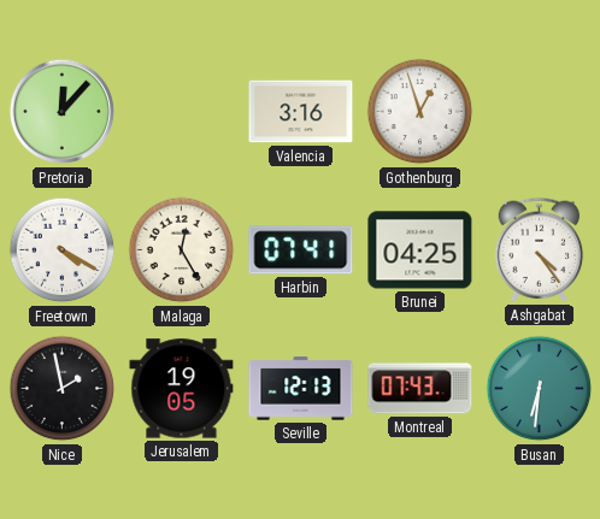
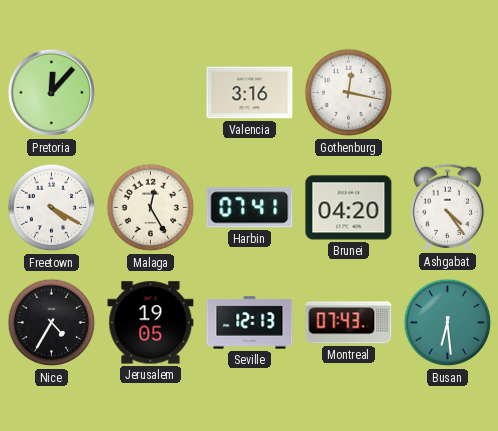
Gothenburg: 12:57 -> 12:17 (349, 93)
Brunei: 04:25 -> 04:20 (349, 208)
Nice: 1:58 -> 4:35 (52, 323)
Busan: 6:31 -> 6:29 (448, 323)
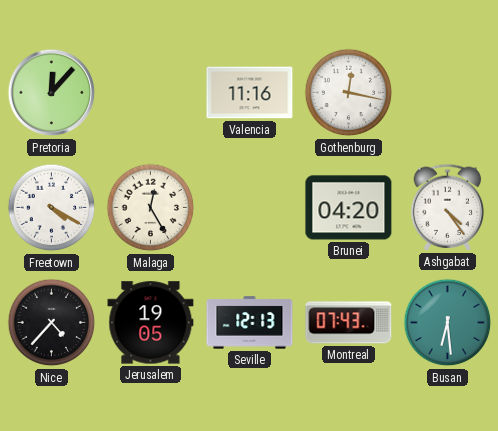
Valencia: 3:16 -> 11:16 (250, 93)
Harbin: 07:41 -> none (250, 208)
Nice: 4:35 -> 4:37 (52, 323)
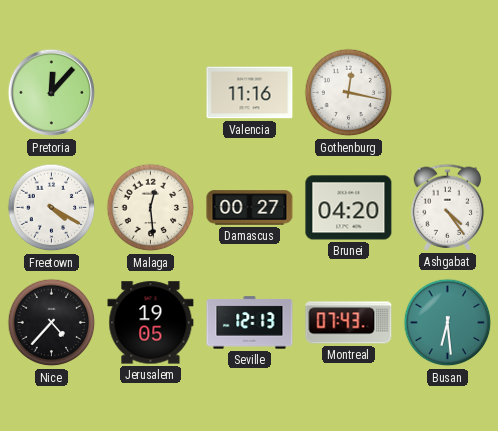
Malaga: 12:25 -> 12:29 (151, 208)
Damascus: none -> 00:27 (250, 208)
